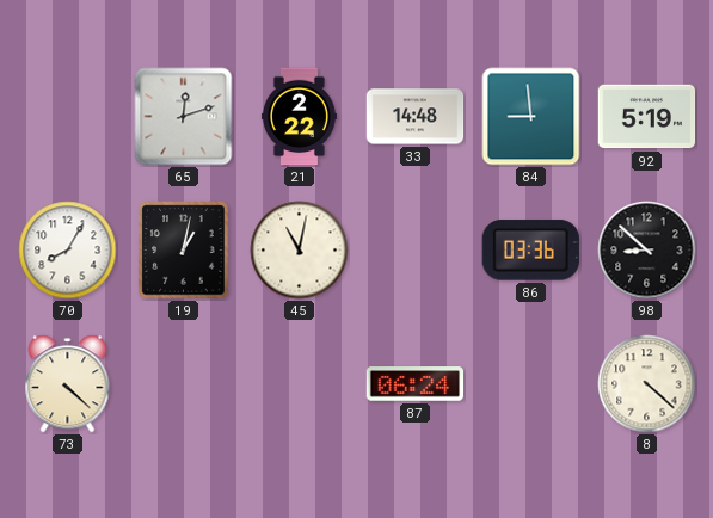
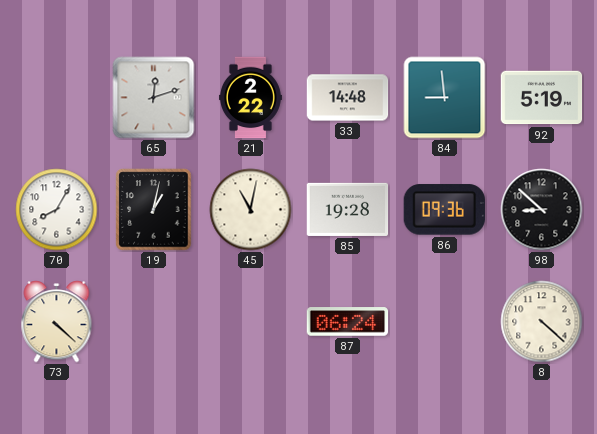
85: none -> 19:28 (348, 209)
86: 03:36 -> 09:36 (444, 210)
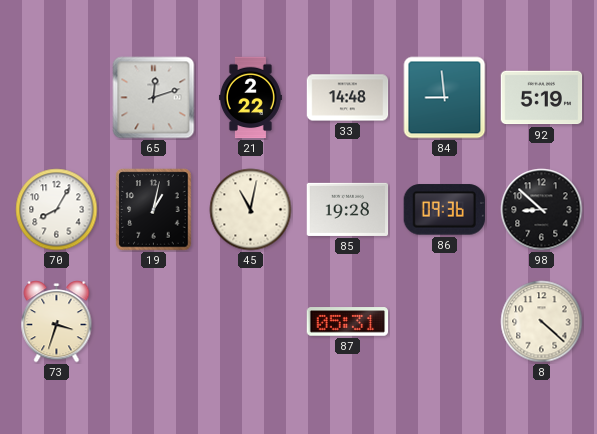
73: 4:22 -> 3:33 (57, 322)
87: 06:24 -> 05:31 (348, 322)
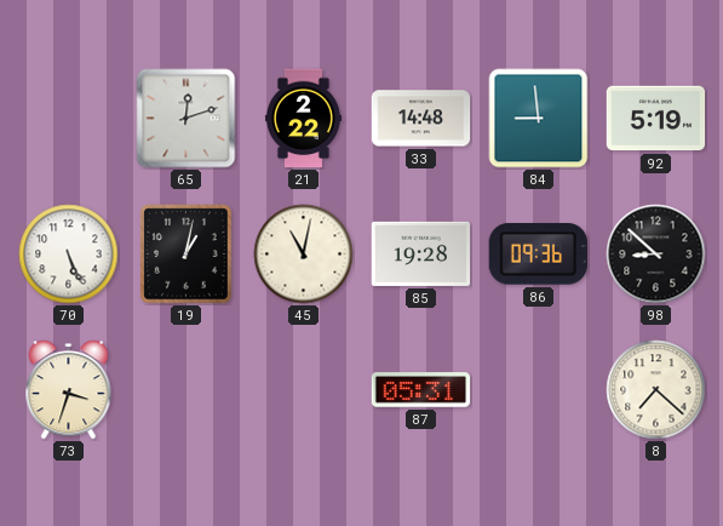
70: 8:05 -> 5:26 (69, 255)
8: 4:22 -> 7:22 (656, 390)
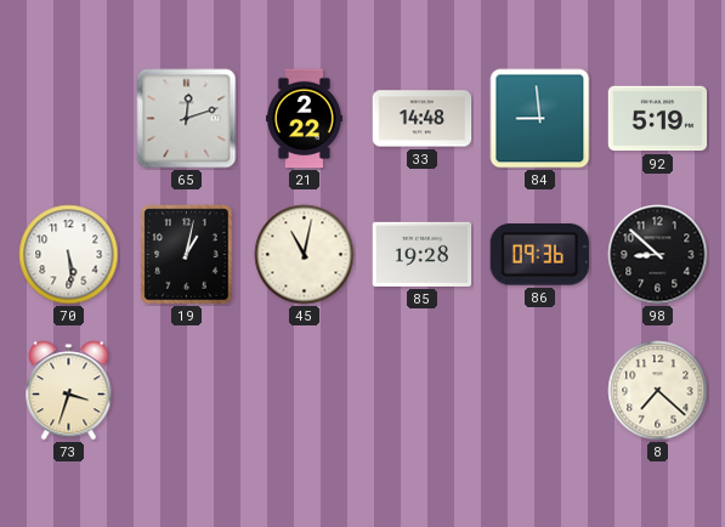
70: 5:26 -> 5:29 (69, 255)
87: 05:31 -> none (421, 390)
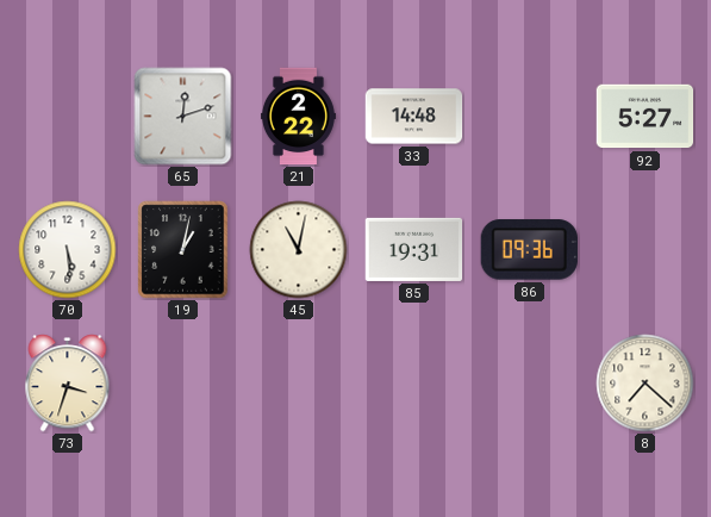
84: 8:59 -> none (540, 119)
92: 5:19 -> 5:27 (645, 117)
85: 19:28 -> 19:31 (414, 249)
98: 8:52 -> none (658, 255)
